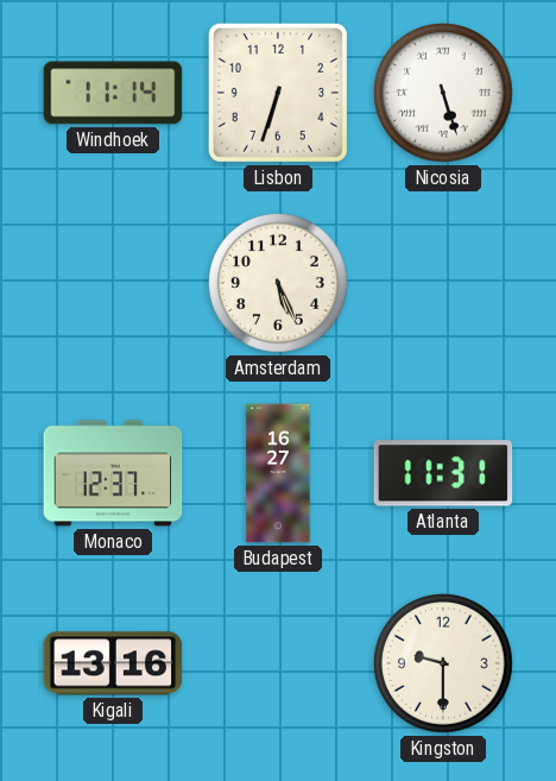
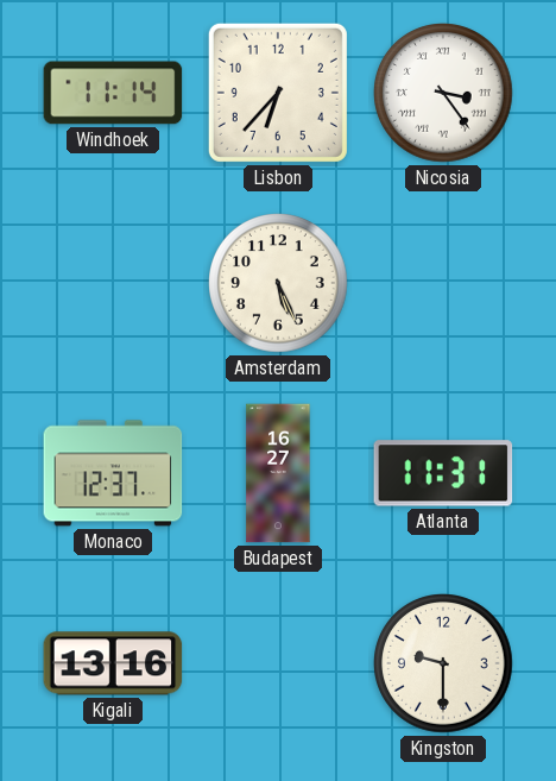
Lisbon: 6:33 -> 6:37 (278, 93)
Nicosia: 5:27 -> 3:24 (443, 93)
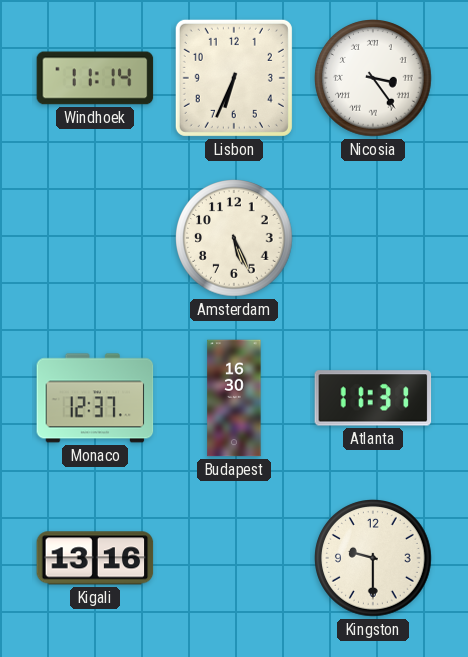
Lisbon: 6:37 -> 6:34 (234, 78)
Budapest: 16:27 -> 16:30 (234, 398)
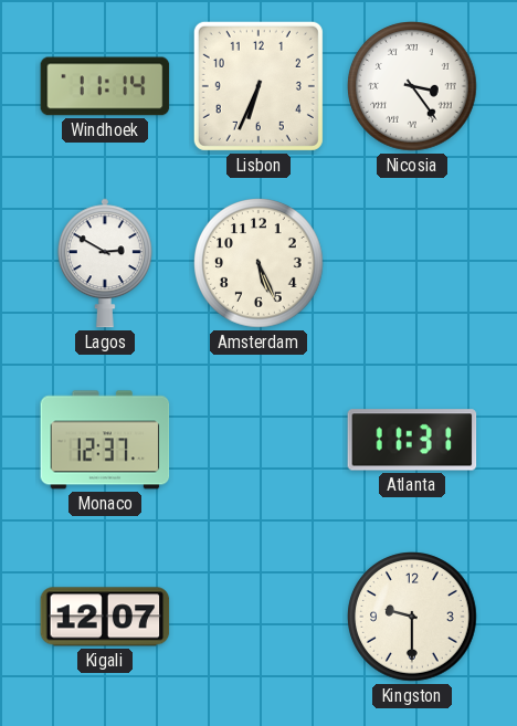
Lagos: none -> 2:50 (105, 263)
Budapest: 16:30 -> none (234, 398)
Kigali: 13:16 -> 12:07 (105, 617)
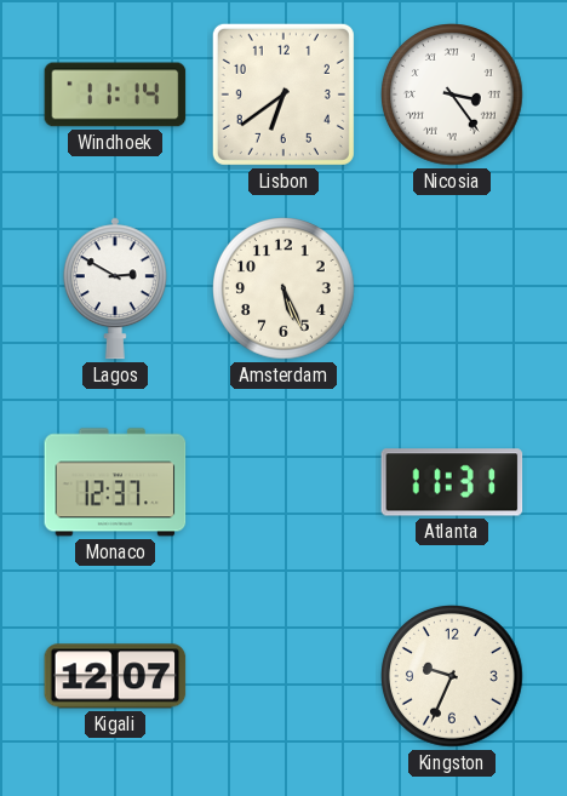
Lisbon: 6:34 -> 6:39 (283, 95)
Kingston: 9:30 -> 9:34 (452, 676)
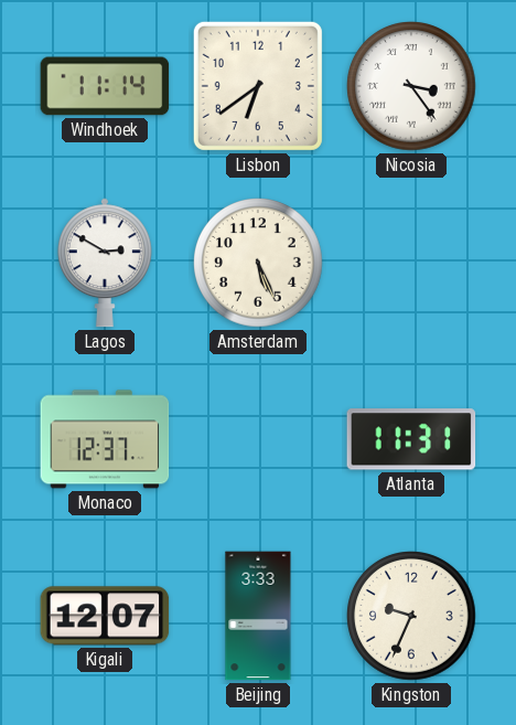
Beijing: none -> 3:33 (258, 616)
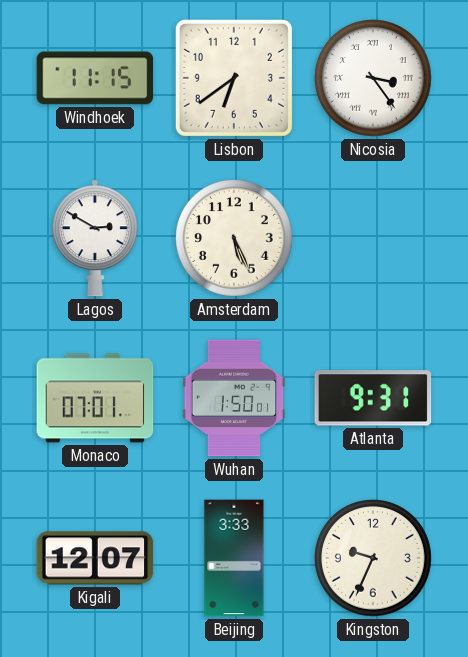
Windhoek: 11:14 -> 11:15 (95, 78)
Monaco: 12:37 -> 07:01 (95, 398)
Wuhan: none -> 1:50 (234, 398)
Atlanta: 11:31 -> 9:31 (373, 398)
